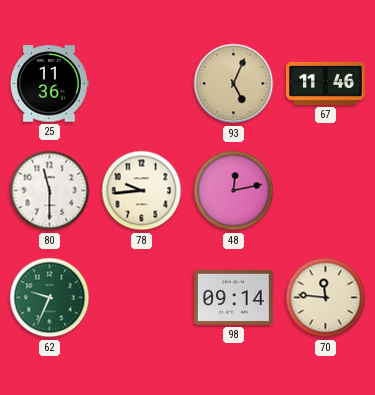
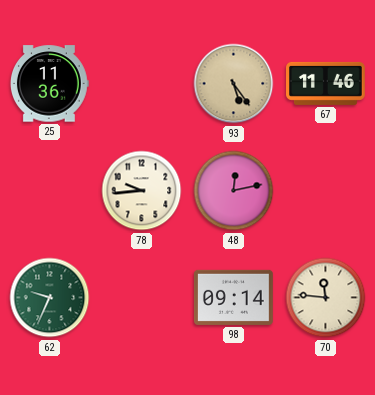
93: 5:04 -> 5:24 (234, 84)
80: 11:30 -> none (50, 191)
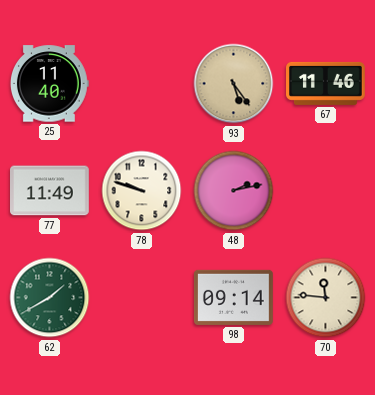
25: 11:36 -> 11:40 (49, 84)
77: none -> 11:49 (50, 191)
78: 9:44 -> 9:48 (142, 191)
48: 12:13 -> 2:13 (234, 191)
62: 9:34 -> 1:40 (50, 298)
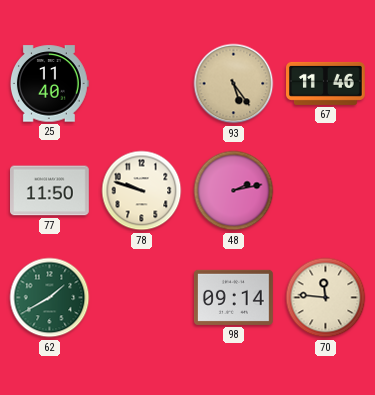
77: 11:49 -> 11:50 (50, 191)
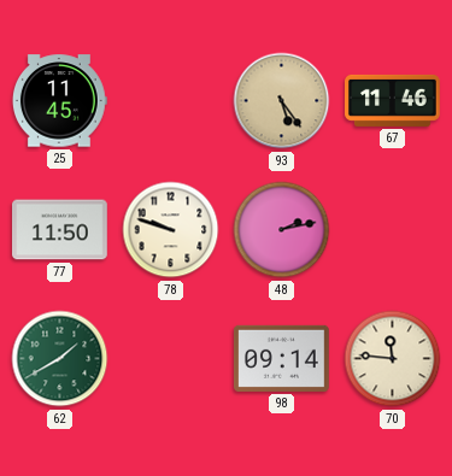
25: 11:40 -> 11:45 (59, 101)
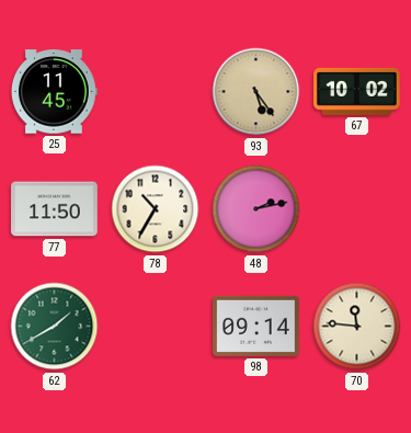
67: 11:46 -> 10:02 (357, 91)
78: 9:48 -> 10:35 (156, 209)
